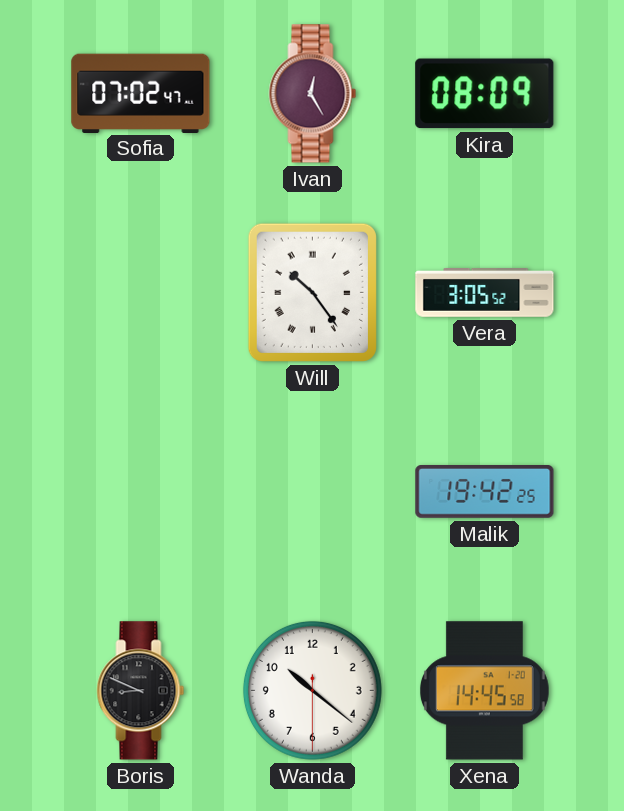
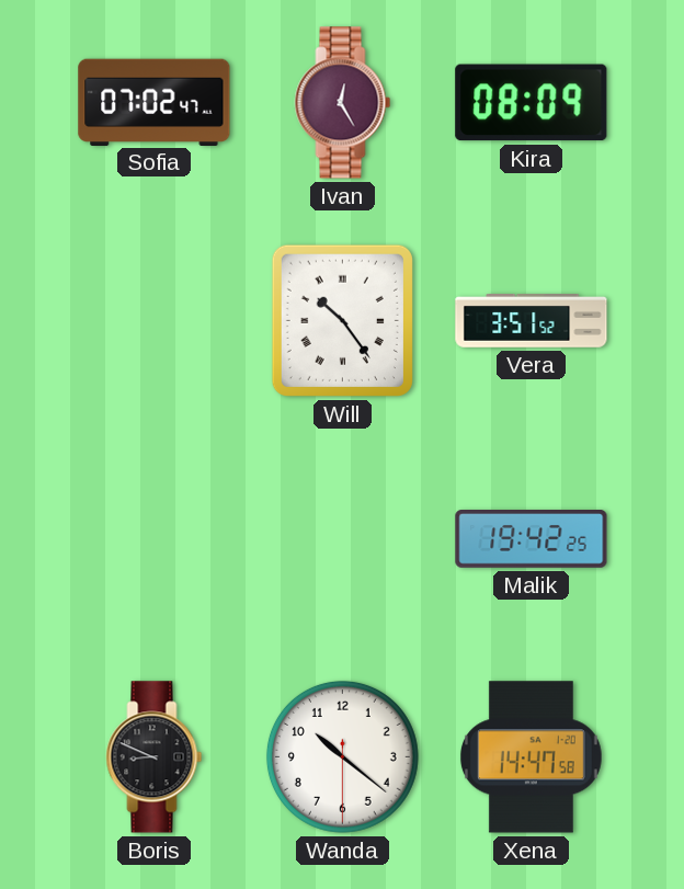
Vera: 3:05 -> 3:51 (532, 321)
Xena: 14:45 -> 14:47 (531, 757)
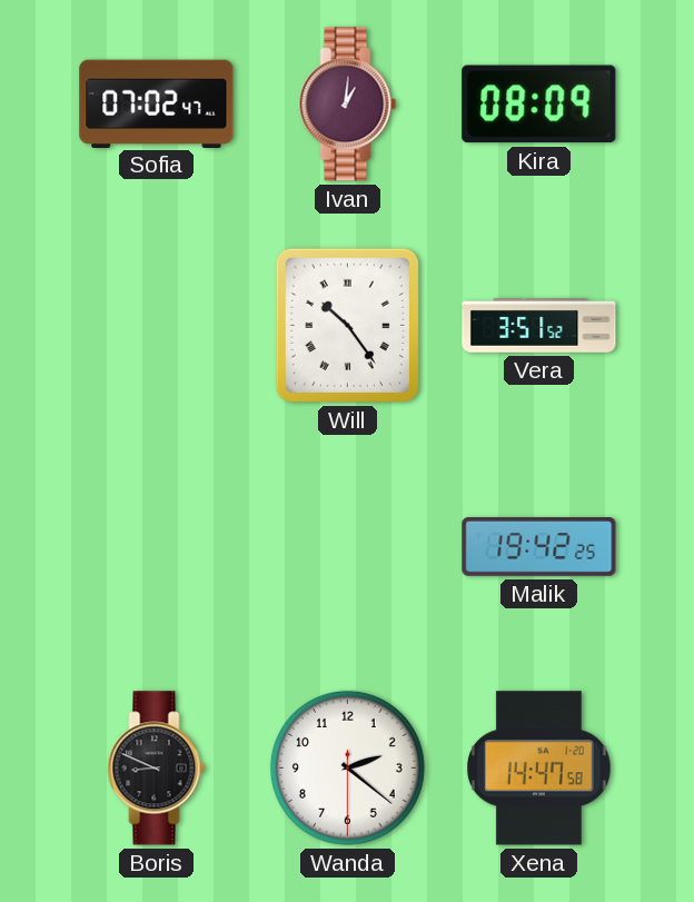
Ivan: 12:25 -> 1:01 (348, 105)
Wanda: 10:21 -> 2:21 (347, 767)
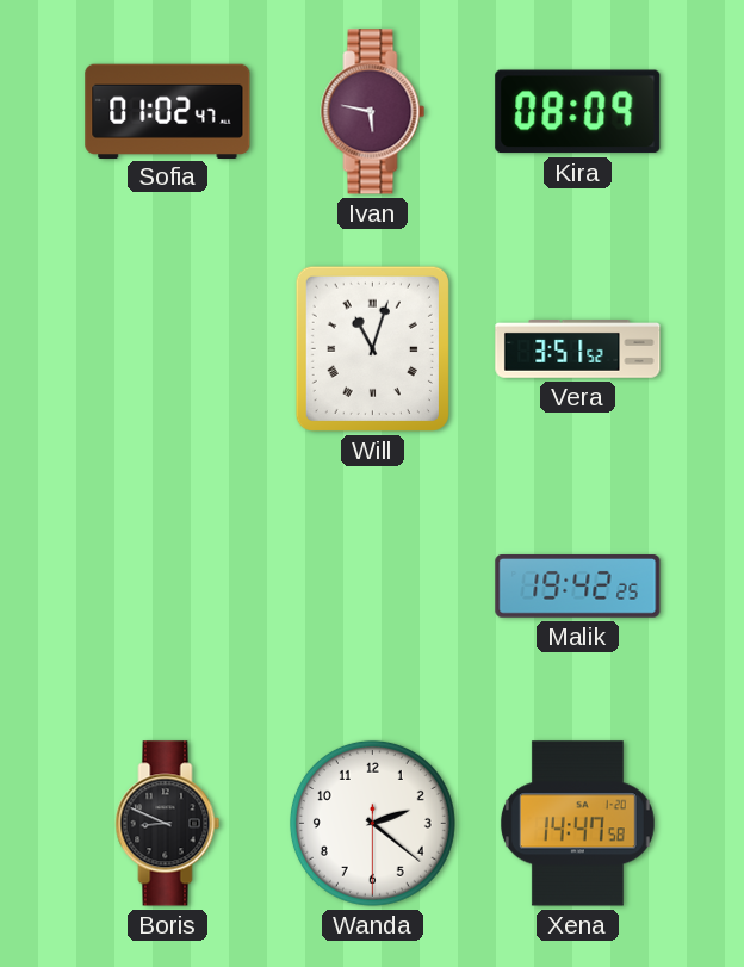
Sofia: 07:02 -> 01:02 (168, 111)
Ivan: 1:01 -> 5:47 (373, 112)
Will: 10:24 -> 11:03 (372, 348)
